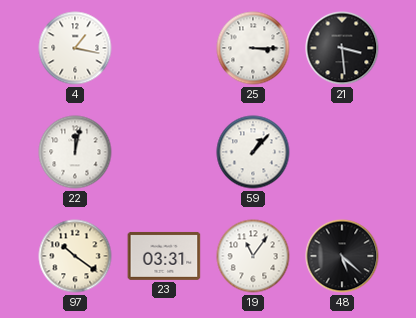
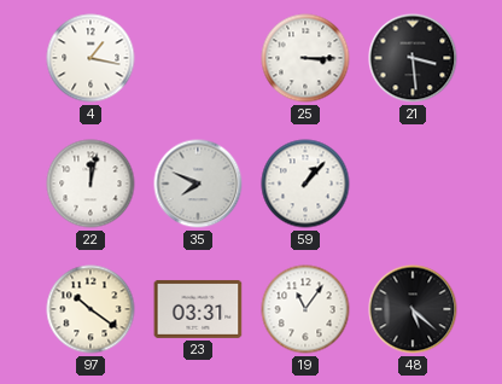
35: none -> 7:49 (198, 184)
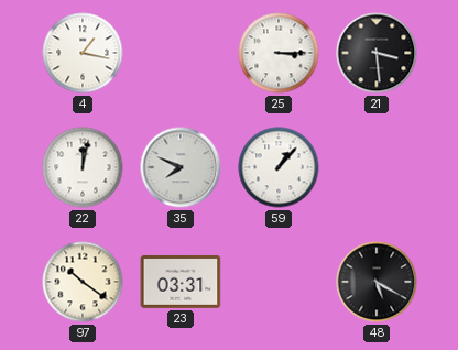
19: 11:06 -> none (305, 309)
48: 5:22 -> 5:20 (377, 282)
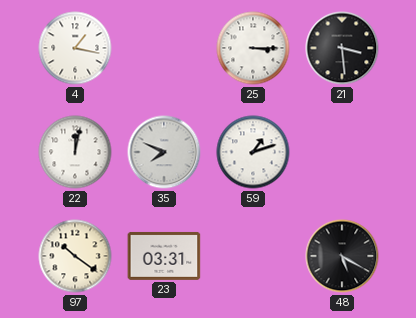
59: 1:07 -> 1:12 (253, 152)
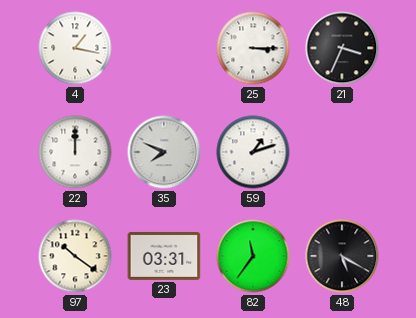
21: 3:29 -> 3:34 (342, 48)
22: 12:02 -> 12:00 (75, 152)
82: none -> 11:36 (253, 256)
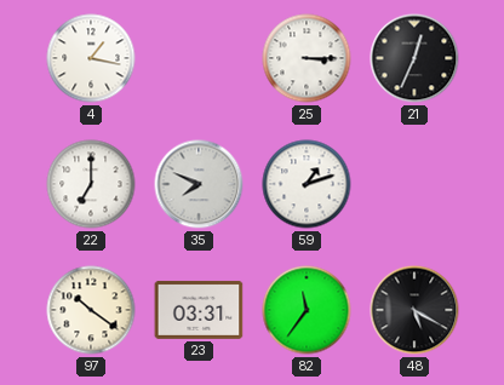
21: 3:34 -> 12:34 (414, 58)
22: 12:00 -> 7:00 (91, 184)
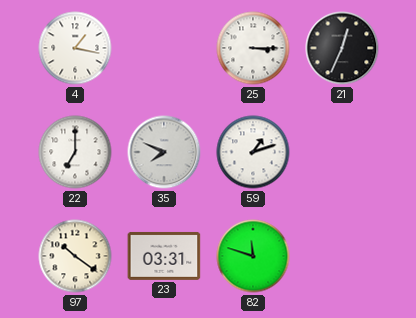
82: 11:36 -> 11:48 (253, 256)
48: 5:20 -> none (414, 310)
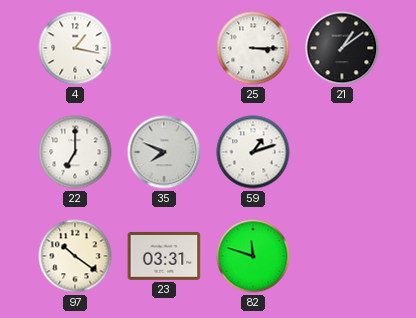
21: 12:34 -> 1:09 (342, 48)
